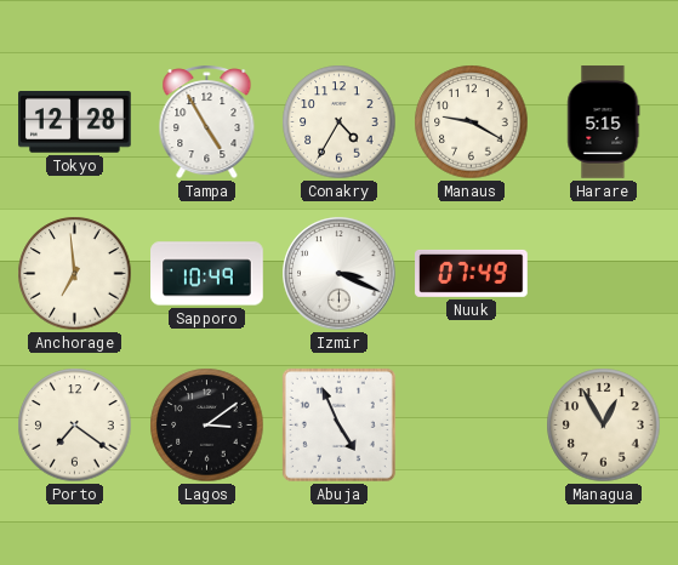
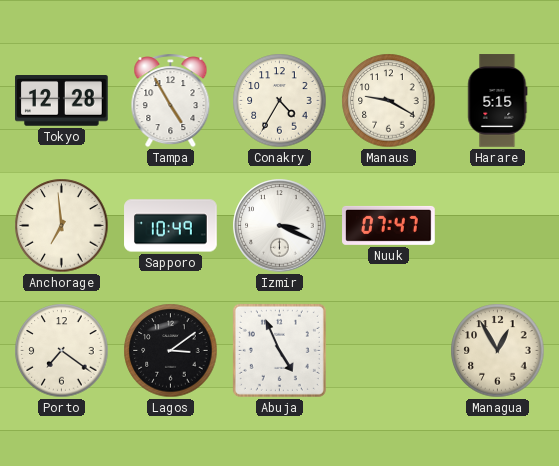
Nuuk: 07:49 -> 07:47 (389, 225)
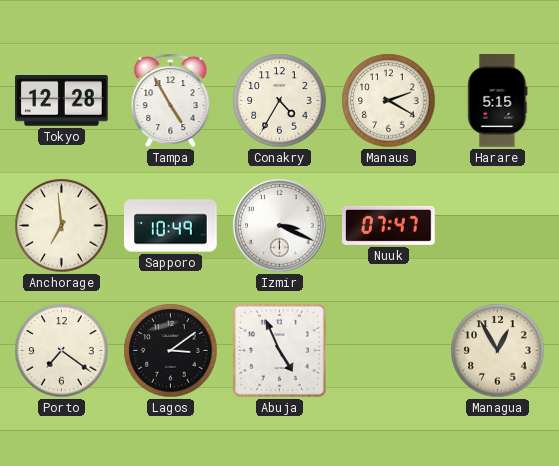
Manaus: 9:20 -> 2:20 (389, 101)
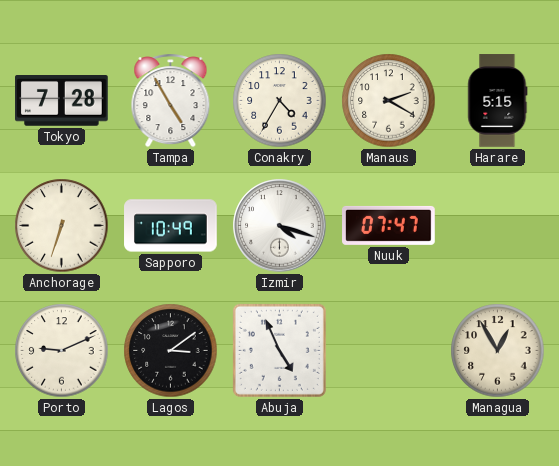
Tokyo: 12:28 -> 7:28 (62, 101)
Anchorage: 6:59 -> 6:33 (62, 226)
Izmir: 3:19 -> 4:18 (280, 226)
Porto: 7:21 -> 9:11 (62, 351)
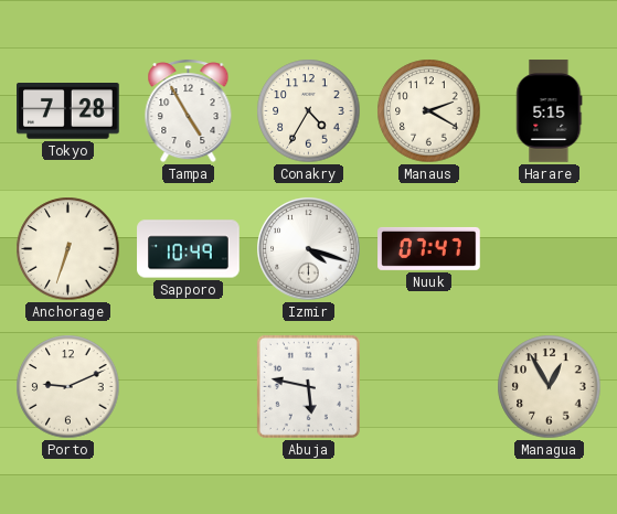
Lagos: 3:09 -> none (171, 351)
Abuja: 4:56 -> 5:47 (308, 386)
